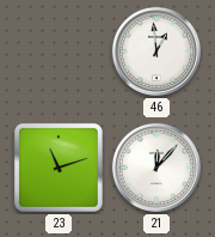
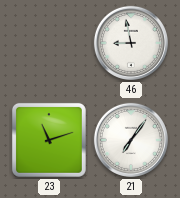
46: 12:59 -> 8:58 (131, 43)
21: 12:07 -> 7:06 (131, 140)
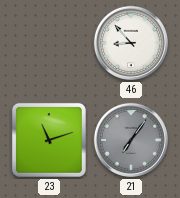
46: 8:58 -> 8:53 (131, 43)
21 dial: white -> grey (131, 140)
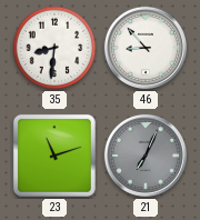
35: none -> 8:31 (54, 48)
21: 7:06 -> 7:04 (146, 156)
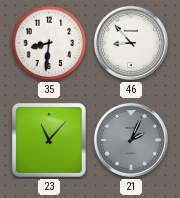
23: 11:12 -> 11:07 (49, 140)
21: 7:04 -> 2:04 (131, 140)
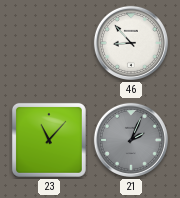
35: 8:31 -> none (49, 43)
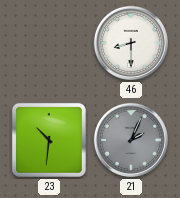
46: 8:53 -> 8:30 (131, 43)
23: 11:07 -> 10:31 (49, 140)
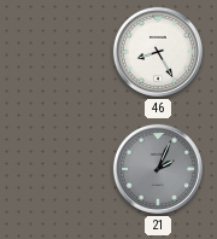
46: 8:30 -> 8:25 (158, 52)
23: 10:31 -> none (49, 140)
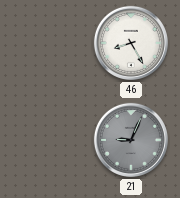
21: 2:04 -> 9:04 (131, 140)
